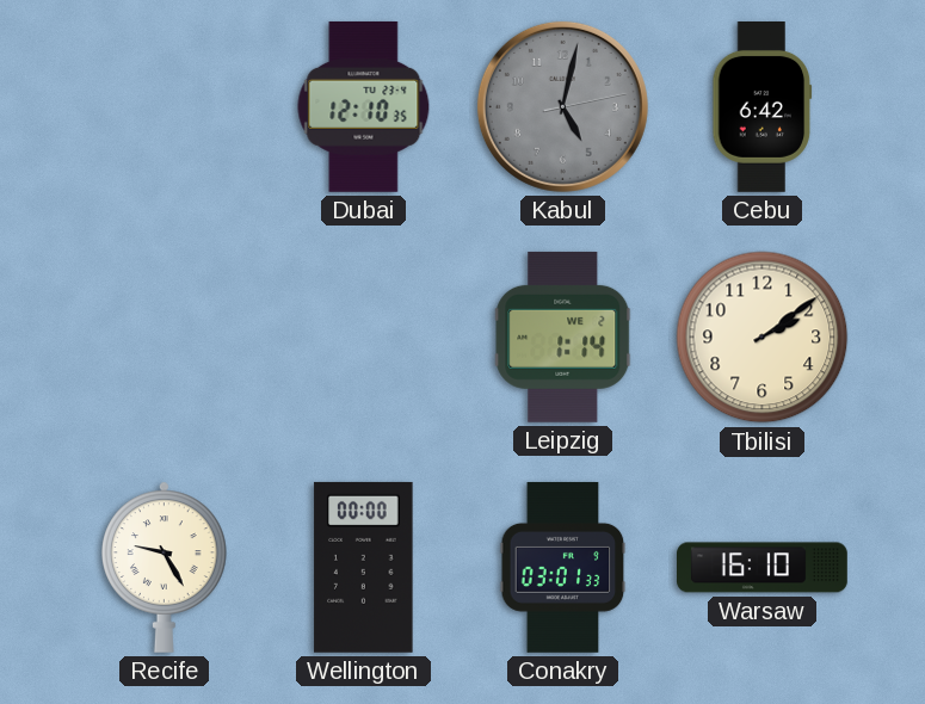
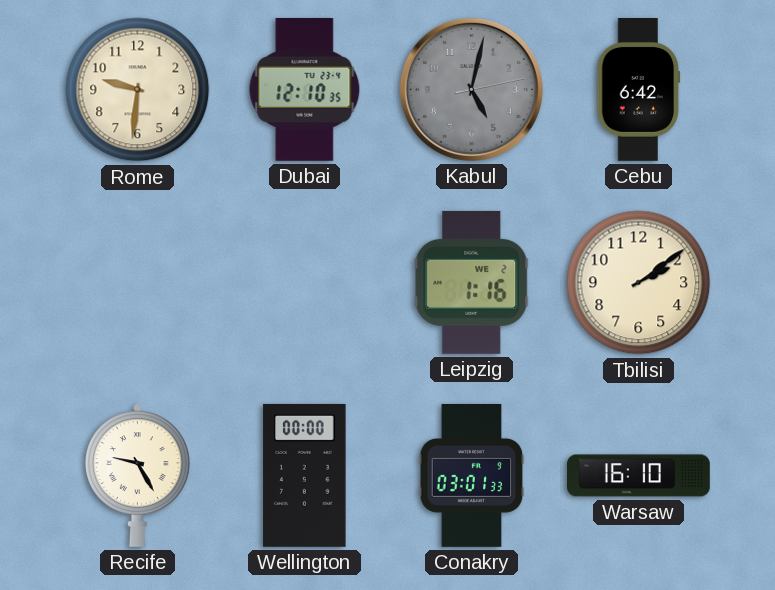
Rome: none -> 9:31 (138, 90)
Leipzig: 1:14 -> 1:16 (472, 282)
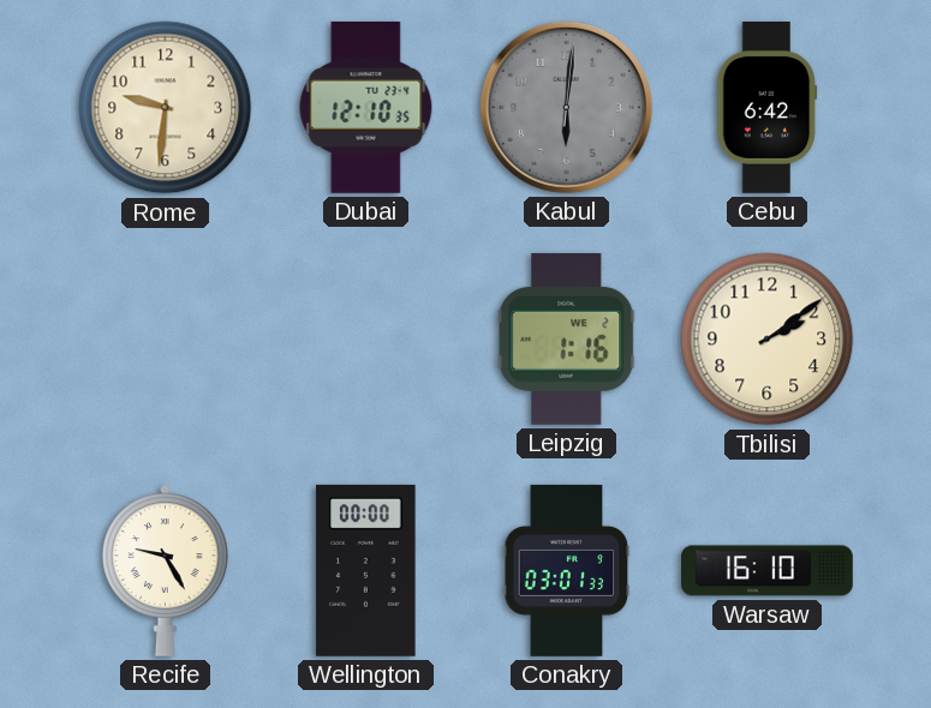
Kabul: 5:02 -> 6:01 (566, 107)
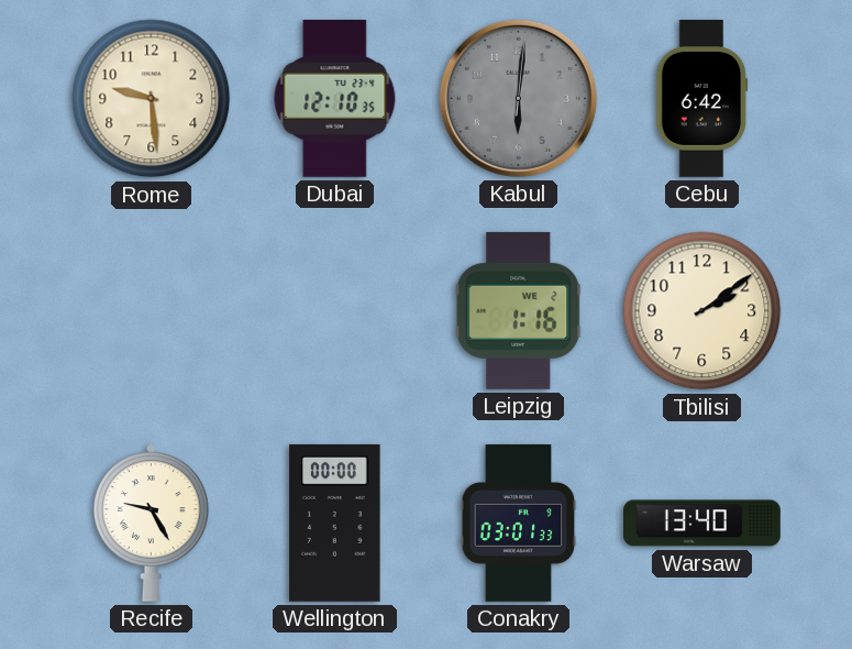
Rome: 9:31 -> 9:29 (152, 99)
Warsaw: 16:10 -> 13:40 (702, 524)
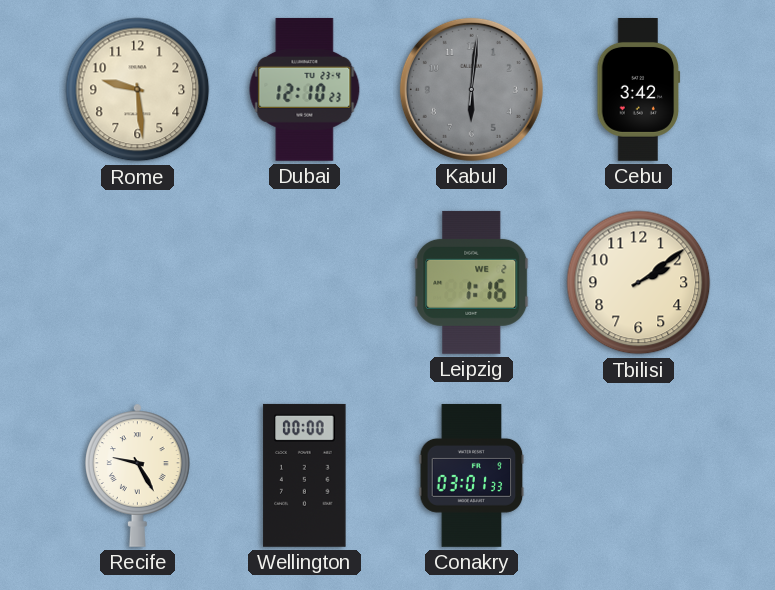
Dubai: 12:10:35 -> 12:10:23 (305, 89)
Cebu: 6:42 -> 3:42 (639, 90)
Warsaw: 13:40 -> none (702, 524)
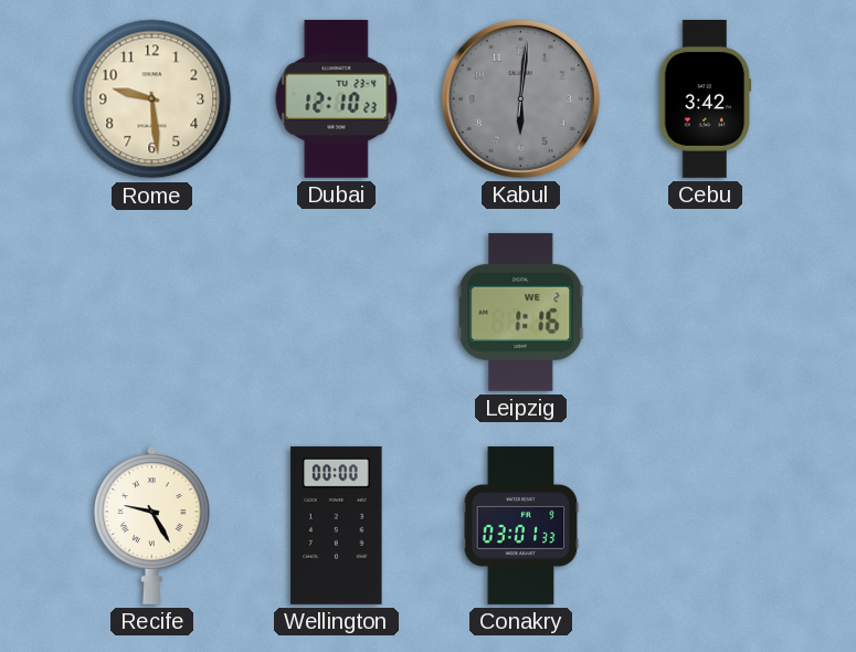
Tbilisi: 2:09 -> none (639, 283)
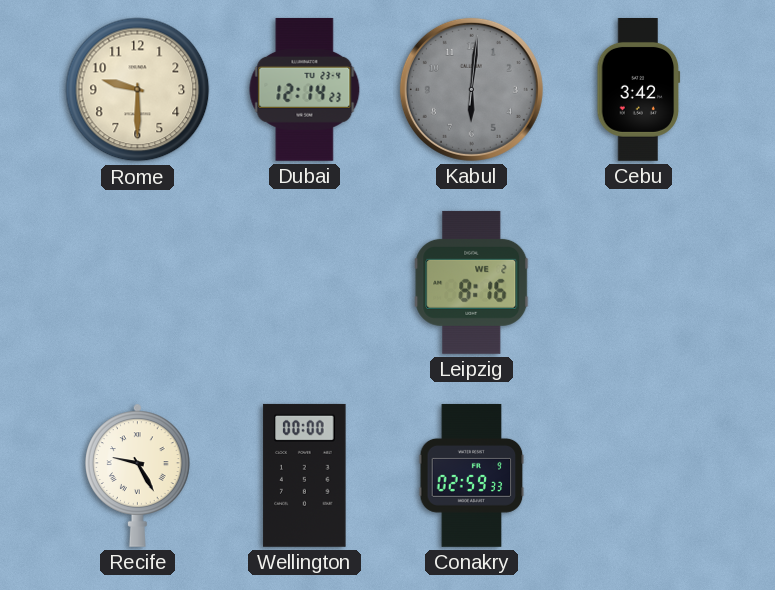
Rome: 9:29 -> 9:30 (138, 90)
Dubai: 12:10 -> 12:14 (305, 89)
Leipzig: 1:16 -> 8:16 (472, 282)
Conakry: 03:01 -> 02:59 (472, 475)
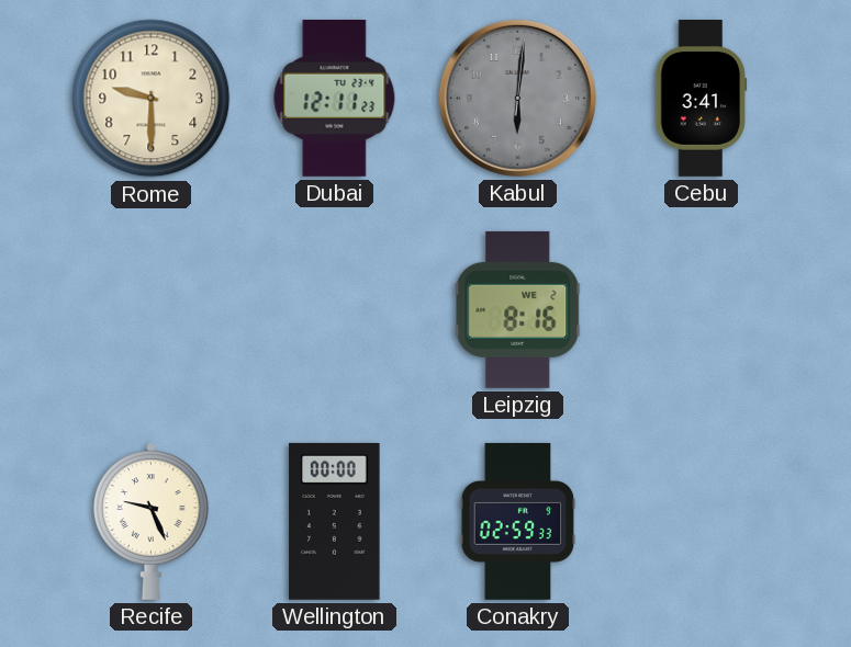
Dubai: 12:14 -> 12:11 (335, 98)
Cebu: 3:42 -> 3:41 (702, 99)
Recife: 9:25 -> 9:26 (152, 521)
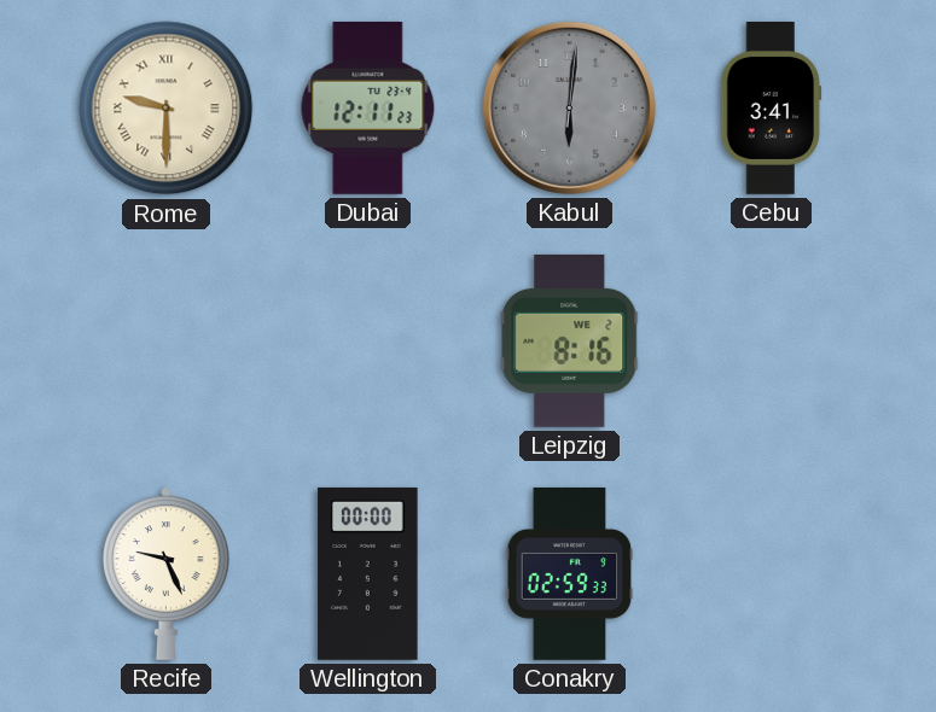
Rome numerals: Arabic -> Roman (167, 109)
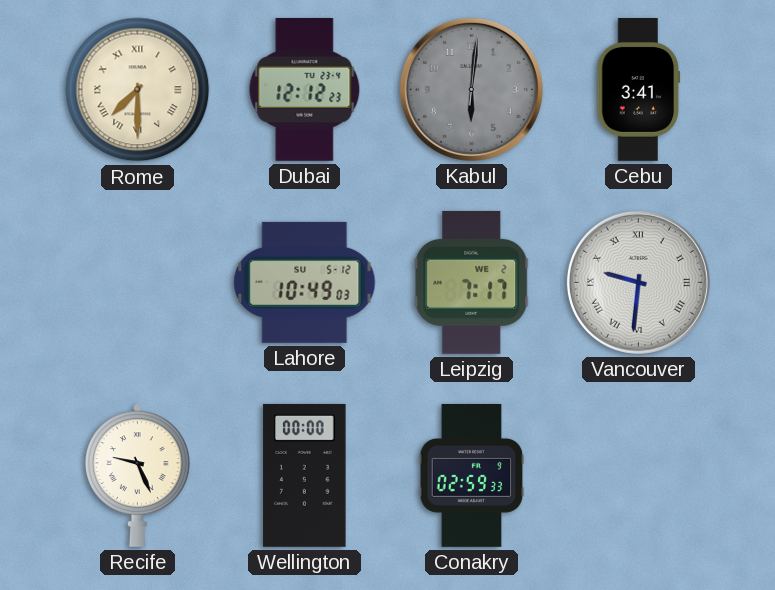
Rome: 9:30 -> 7:30 (138, 90)
Dubai: 12:11 -> 12:12 (305, 89)
Lahore: none -> 10:49 (305, 282)
Leipzig: 8:16 -> 7:17 (472, 282)
Vancouver: none -> 9:31 (638, 282)
